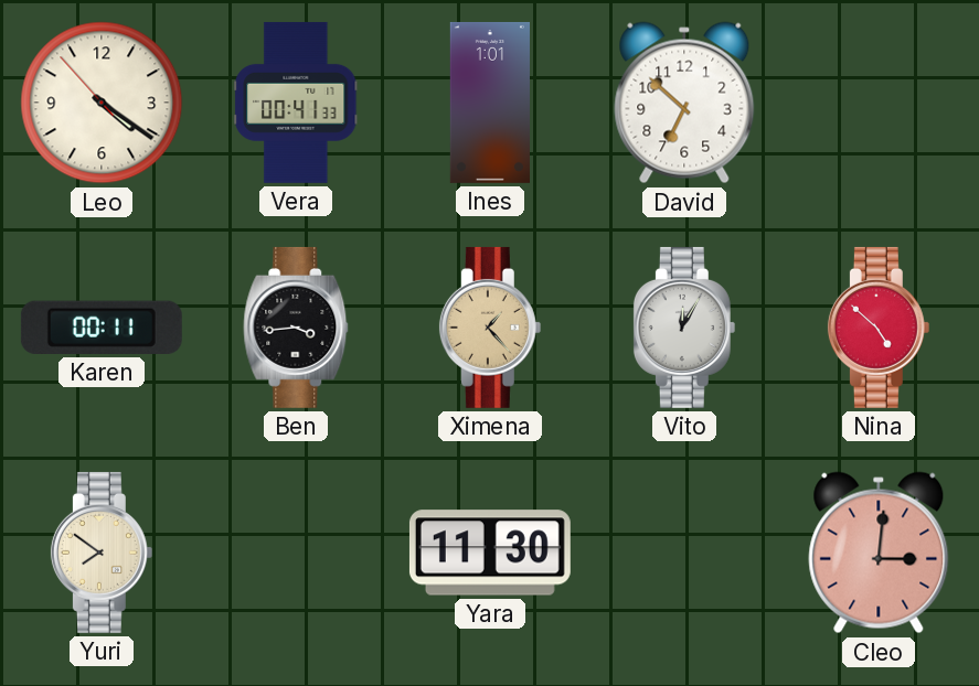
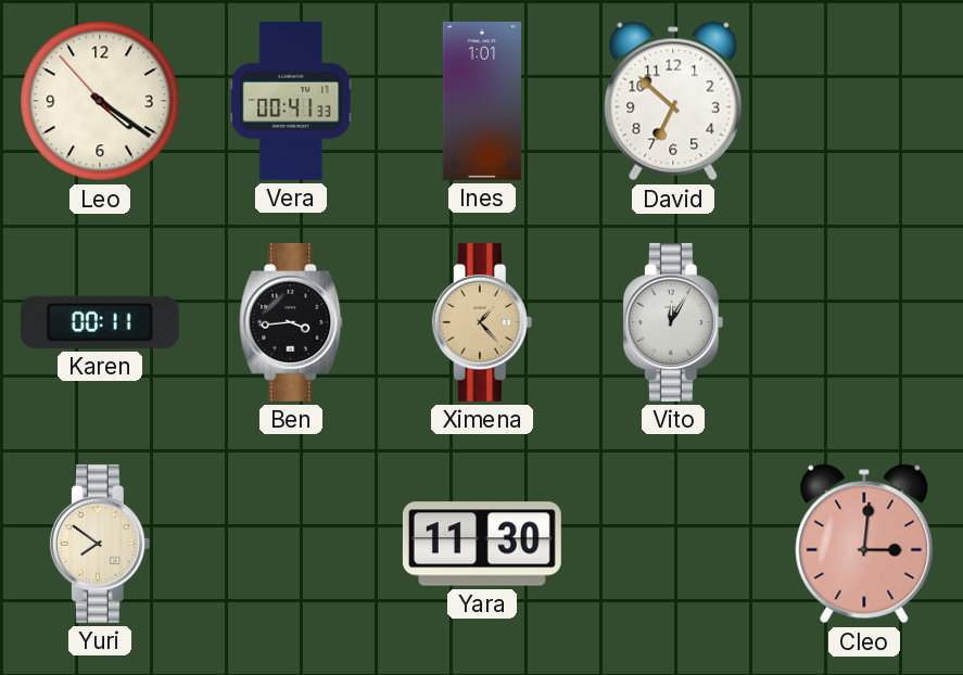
Nina: 4:52 -> none (879, 328)
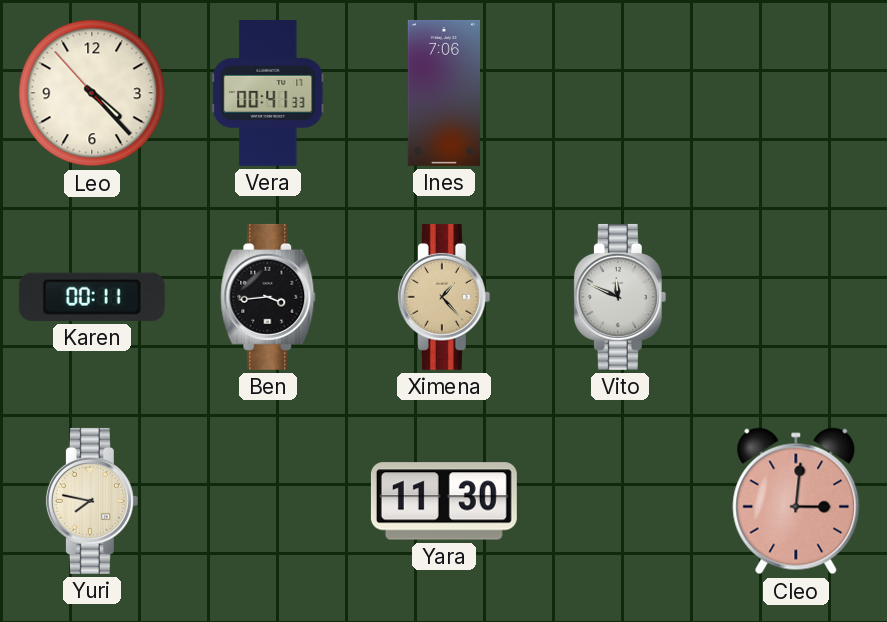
Leo: 4:20 -> 4:22 (92, 93)
Ines: 1:01 -> 7:06 (444, 93)
David: 6:52 -> none (673, 101)
Vito: 12:05 -> 11:49 (620, 297)
Yuri: 7:51 -> 7:47 (92, 501)
